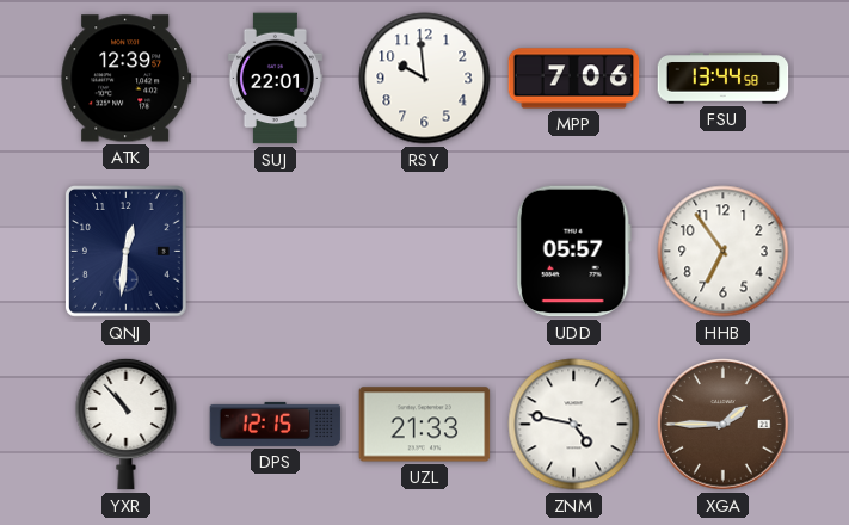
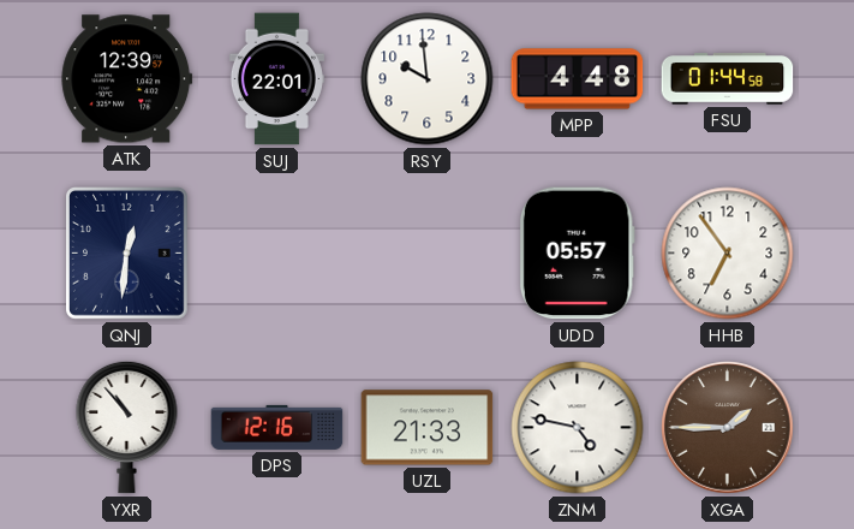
MPP: 7:06 -> 4:48 (578, 79)
FSU: 13:44 -> 01:44 (728, 79)
DPS: 12:15 -> 12:16 (277, 427)
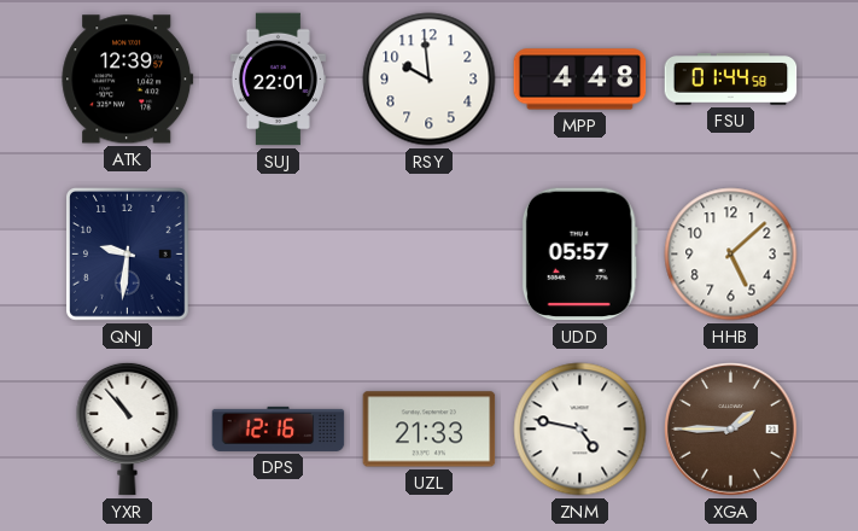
QNJ: 12:31 -> 9:31 (128, 255)
HHB: 6:54 -> 5:08 (731, 255)
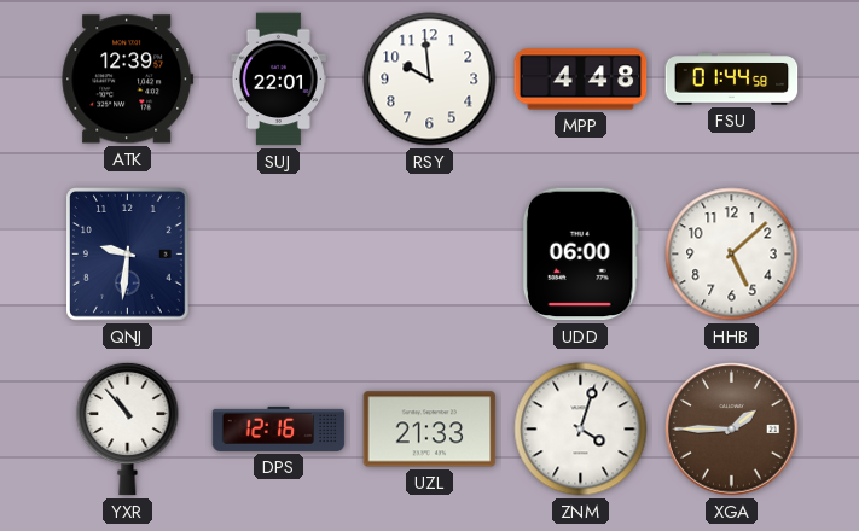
UDD: 05:57 -> 06:00 (580, 255)
ZNM: 4:47 -> 4:03 (581, 430)
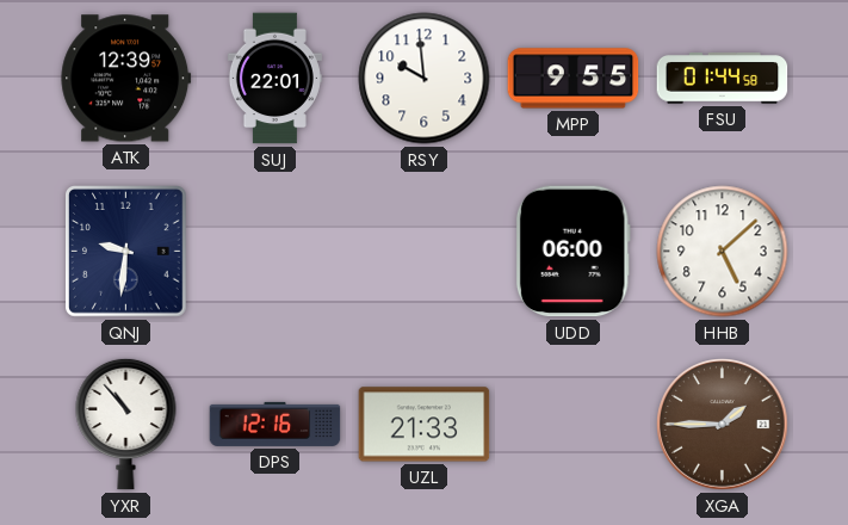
MPP: 4:48 -> 9:55 (574, 79)
ZNM: 4:03 -> none (581, 430)
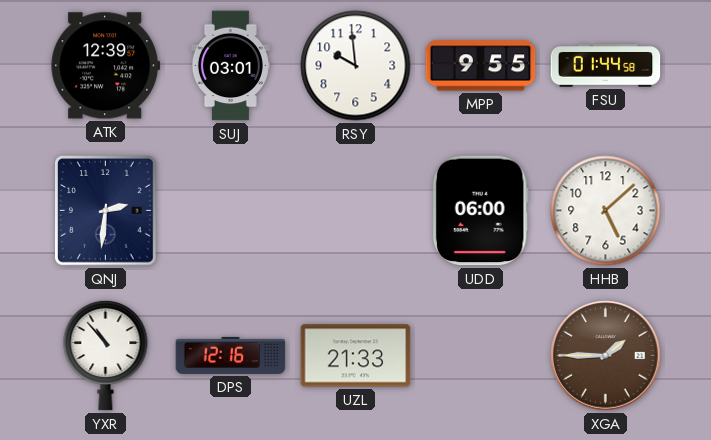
SUJ: 22:01 -> 03:01 (230, 66)
QNJ: 9:31 -> 2:31 (106, 211)
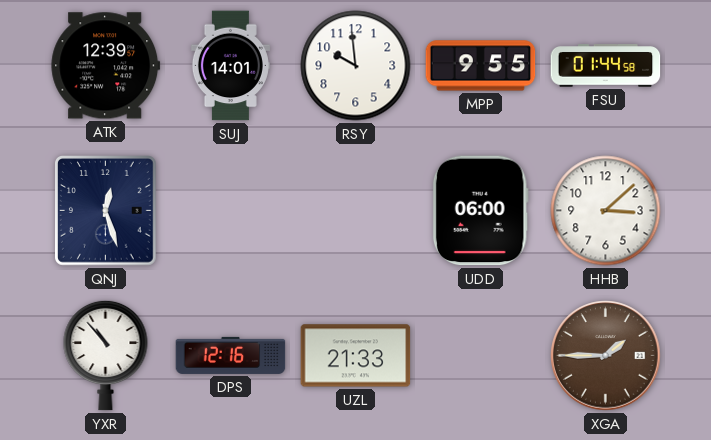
SUJ: 03:01 -> 14:01 (230, 66)
QNJ: 2:31 -> 12:27 (106, 211)
HHB: 5:08 -> 3:08 (606, 211)
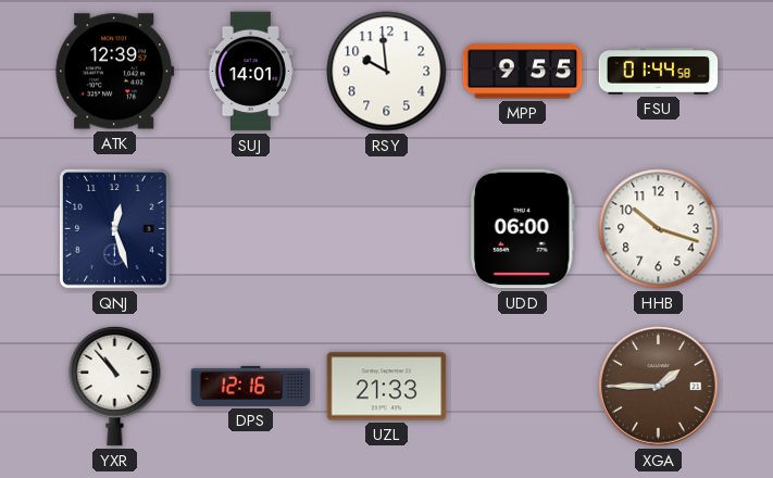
HHB: 3:08 -> 10:18 (659, 229)
